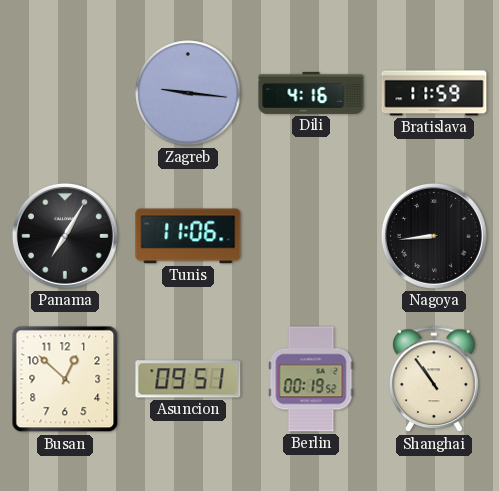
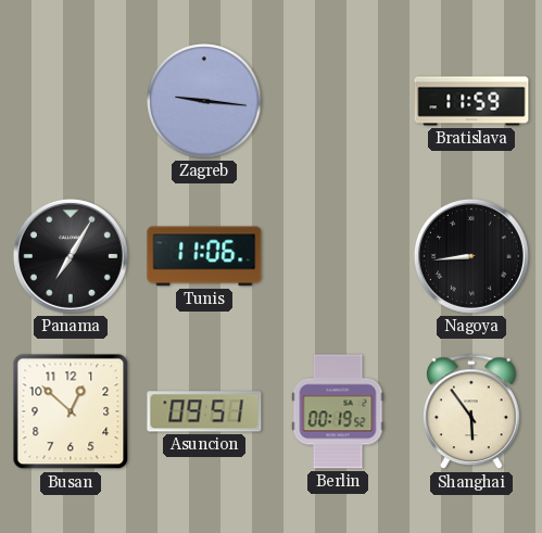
Dili: 4:16 -> none (311, 93)
Shanghai: 10:54 -> 5:54 (471, 413)
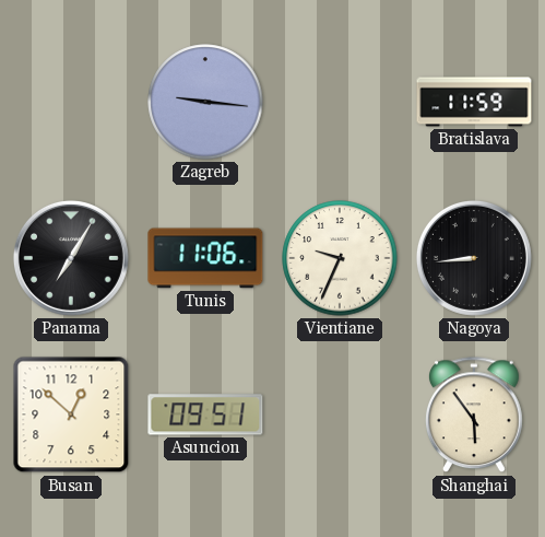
Vientiane: none -> 9:34 (340, 258)
Berlin: 00:19 -> none (338, 411)
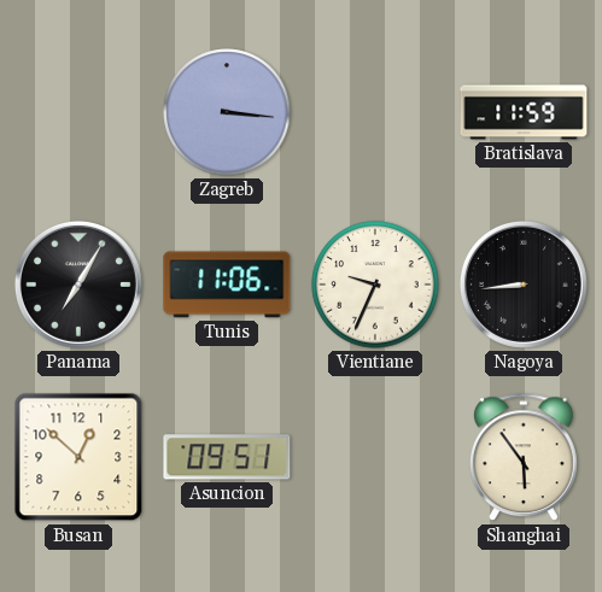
Zagreb: 9:16 -> 3:16 (227, 112)
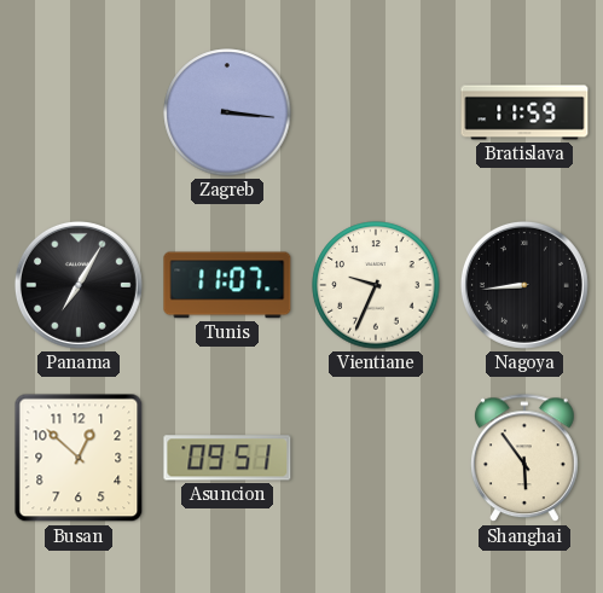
Tunis: 11:06 -> 11:07 (227, 285)
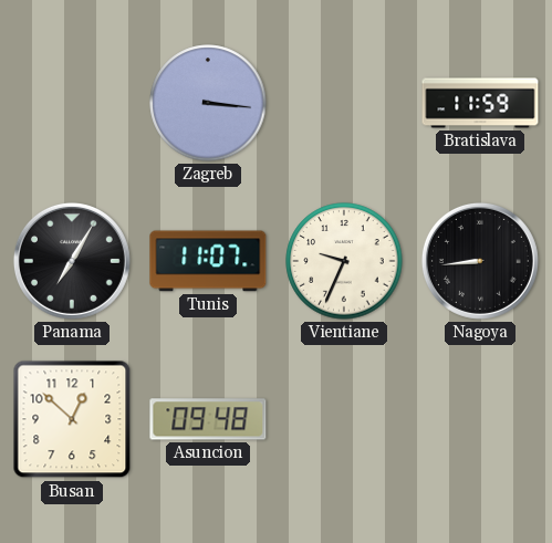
Asuncion: 09:51 -> 09:48 (208, 419)
Shanghai: 5:54 -> none (524, 459)
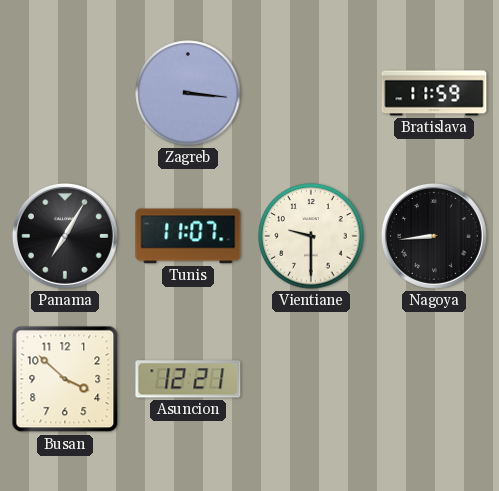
Vientiane: 9:34 -> 9:30 (311, 236)
Busan: 12:52 -> 3:52 (65, 379)
Asuncion: 09:48 -> 12:21 (188, 379)
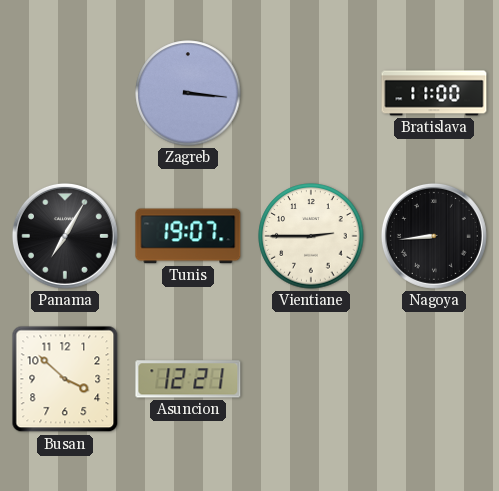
Bratislava: 11:59 -> 11:00 (434, 93)
Tunis: 11:07 -> 19:07 (188, 236)
Vientiane: 9:30 -> 2:45 (311, 236)
